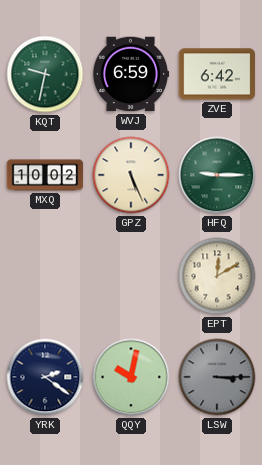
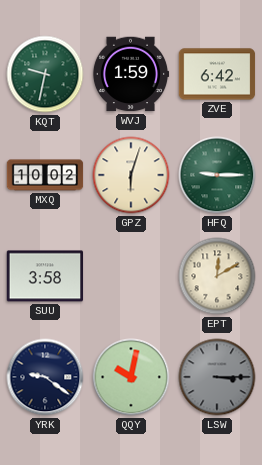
WVJ: 6:59 -> 1:59 (131, 74)
GPZ: 5:26 -> 6:03 (131, 175)
SUU: none -> 3:58 (45, 276)
YRK: 2:21 -> 9:21 (45, 377)
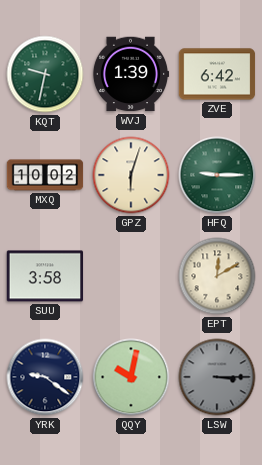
WVJ: 1:59 -> 1:39 (131, 74)
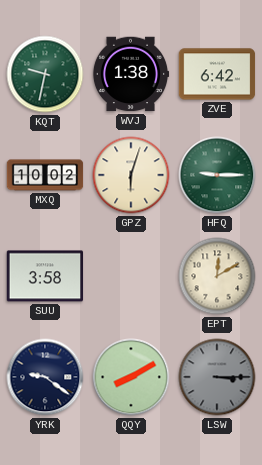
WVJ: 1:39 -> 1:38 (131, 74)
QQY: 10:02 -> 8:10 (131, 377)
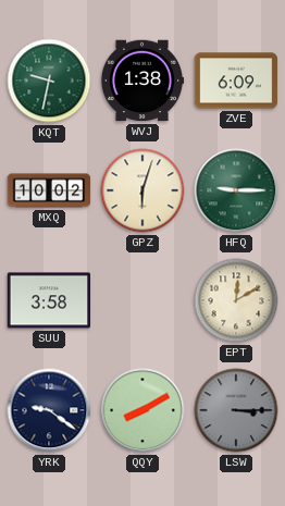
ZVE: 6:42 -> 6:09 (236, 81)
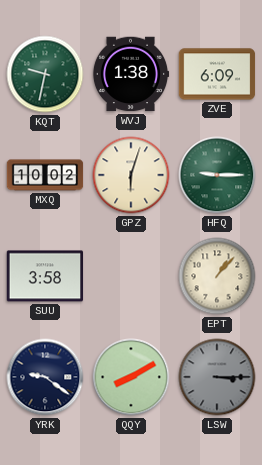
EPT: 12:10 -> 1:07 (217, 276)
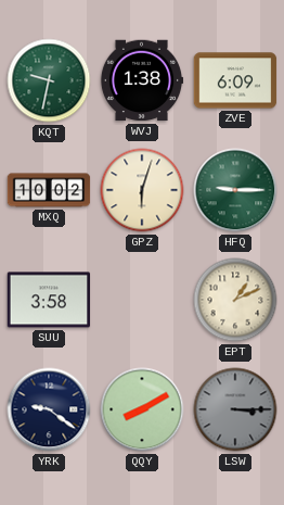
EPT: 1:07 -> 1:11 (235, 300)
